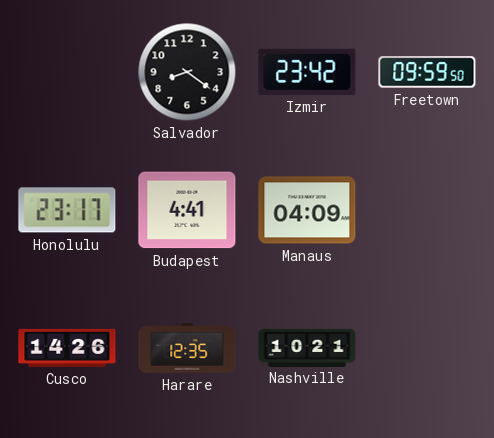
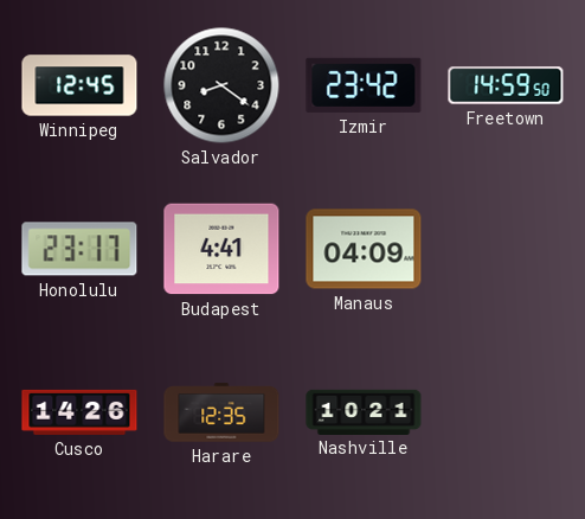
Winnipeg: none -> 12:45 (79, 85)
Freetown: 09:59 -> 14:59 (506, 85)
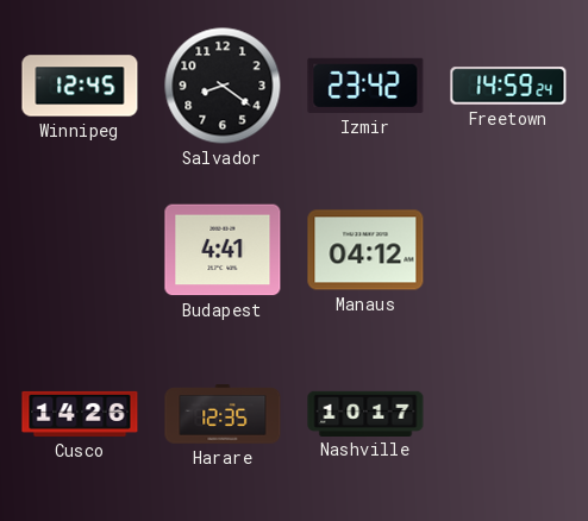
Freetown: 14:59:50 -> 14:59:24 (508, 86)
Honolulu: 23:17 -> none (79, 249)
Manaus: 04:09 -> 04:12 (365, 250)
Nashville: 10:21 -> 10:17 (365, 413)
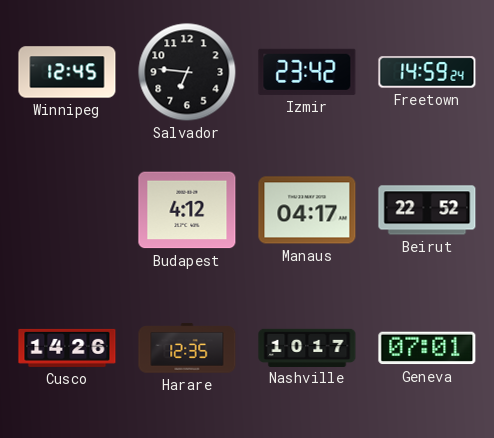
Salvador: 8:21 -> 6:46 (187, 72)
Budapest: 4:41 -> 4:12 (187, 210)
Manaus: 04:12 -> 04:17 (307, 210)
Beirut: none -> 22:52 (427, 210)
Geneva: none -> 07:01 (427, 348)
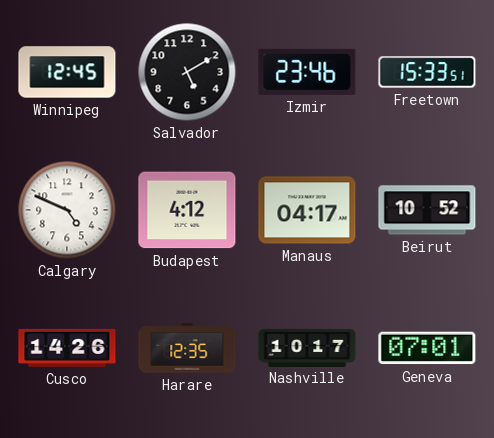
Salvador: 6:46 -> 5:10 (187, 72)
Izmir: 23:42 -> 23:46 (307, 72)
Freetown: 14:59 -> 15:33 (427, 72)
Calgary: none -> 4:49 (67, 210)
Beirut: 22:52 -> 10:52 (427, 210)
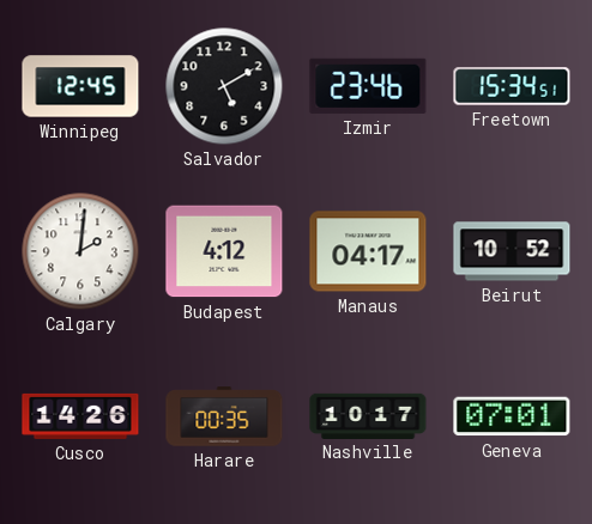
Freetown: 15:33 -> 15:34 (512, 86)
Calgary: 4:49 -> 2:01 (80, 251)
Harare: 12:35 -> 00:35 (224, 416)
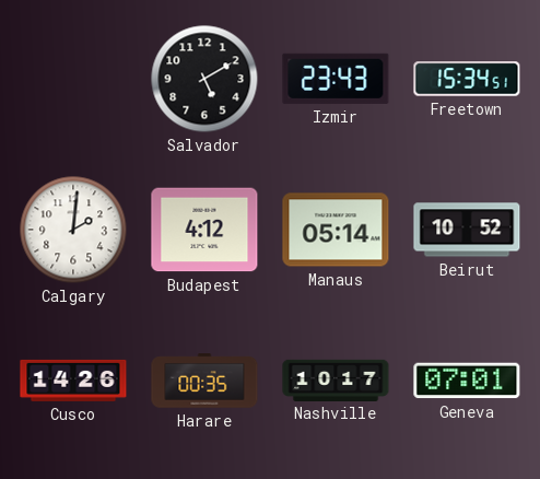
Winnipeg: 12:45 -> none (80, 86)
Izmir: 23:46 -> 23:43 (336, 79)
Manaus: 04:17 -> 05:14 (336, 230)
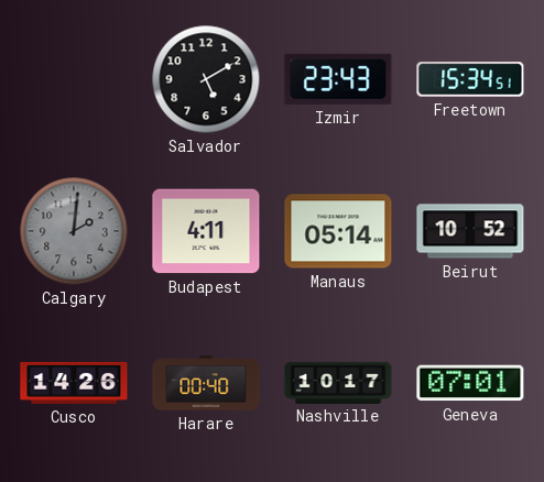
Calgary dial: white -> grey (74, 231)
Budapest: 4:12 -> 4:11 (206, 231)
Harare: 00:35 -> 00:40 (206, 383)
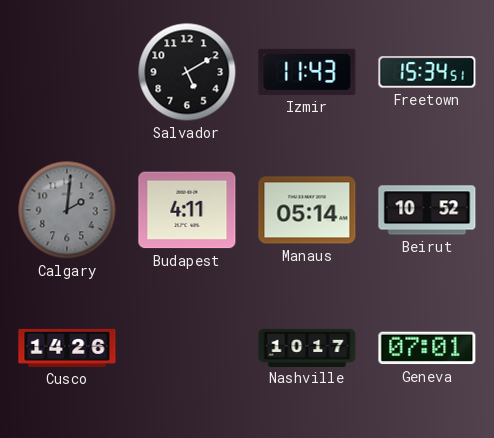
Izmir: 23:43 -> 11:43 (307, 72)
Harare: 00:40 -> none (206, 383)
